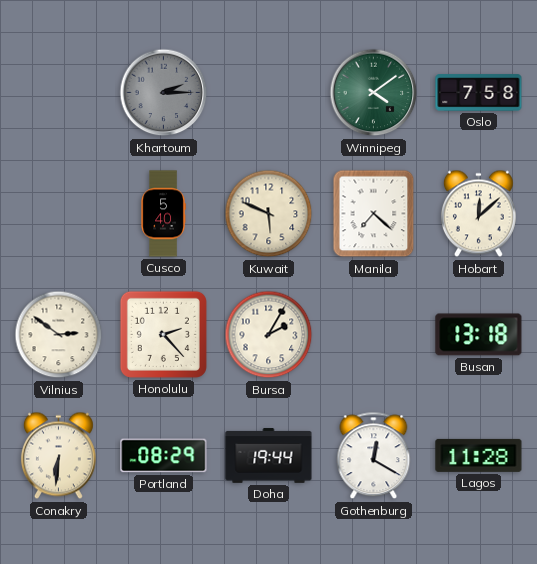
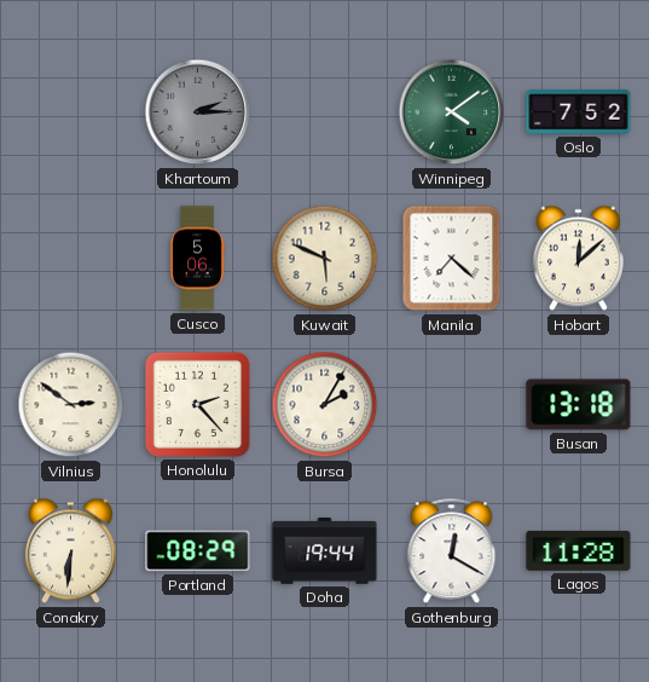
Oslo: 7:58 -> 7:52 (579, 112)
Cusco: 5:40 -> 5:06 (197, 259)
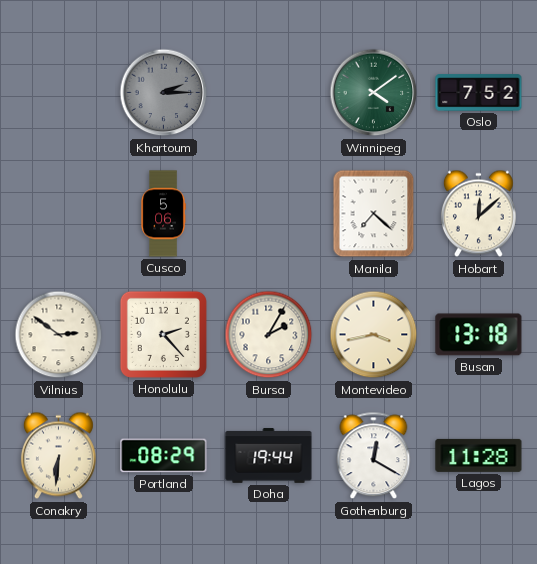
Kuwait: 5:49 -> none (325, 259)
Montevideo: none -> 3:43 (374, 335)
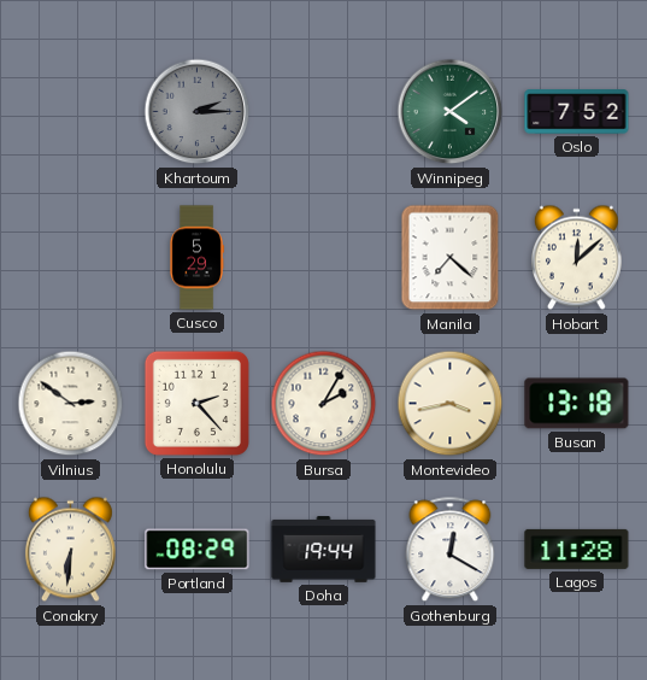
Cusco: 5:06 -> 5:29 (196, 258)
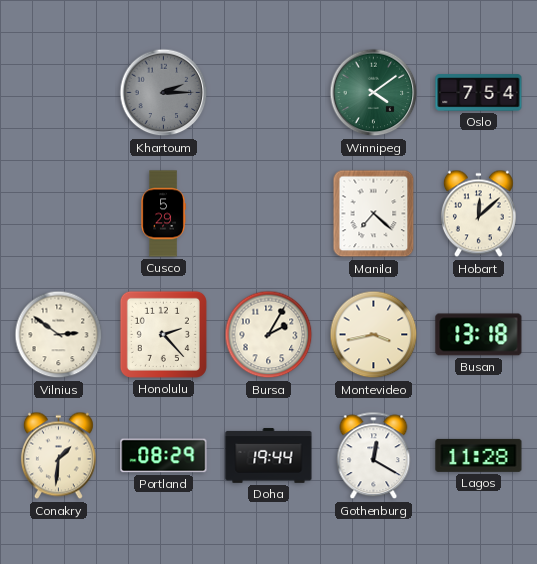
Oslo: 7:52 -> 7:54 (479, 93)
Conakry: 6:31 -> 1:31 (58, 456)
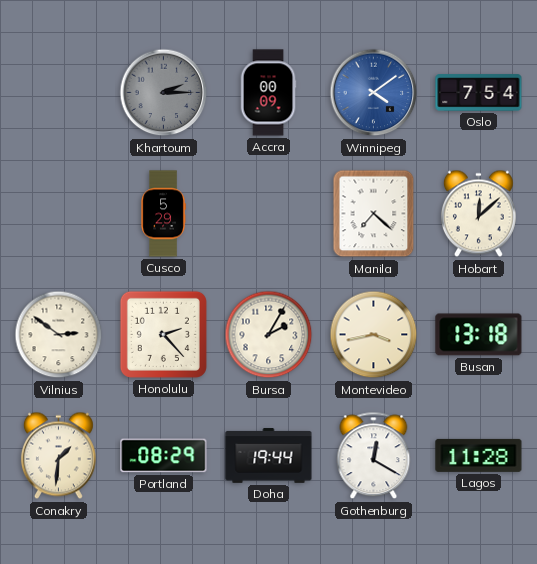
Accra: none -> 00:09 (268, 93)
Winnipeg dial: green -> blue (374, 93)
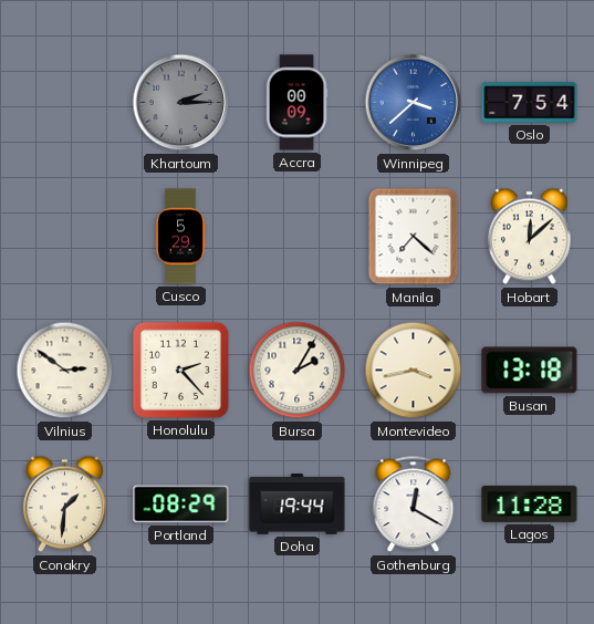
Winnipeg: 4:09 -> 3:38 (414, 103)
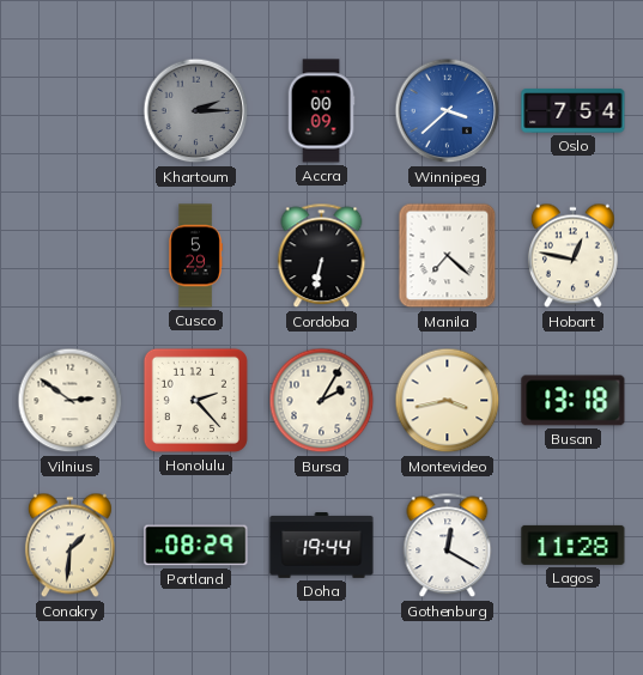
Cordoba: none -> 6:32 (322, 256)
Hobart: 12:08 -> 12:47 (572, 256)
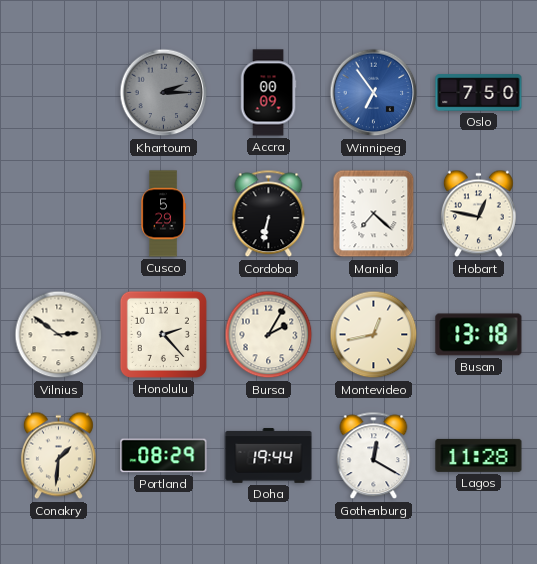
Winnipeg: 3:38 -> 6:54 (374, 93)
Oslo: 7:54 -> 7:50 (479, 93)
Montevideo: 3:43 -> 12:43 (374, 335)
